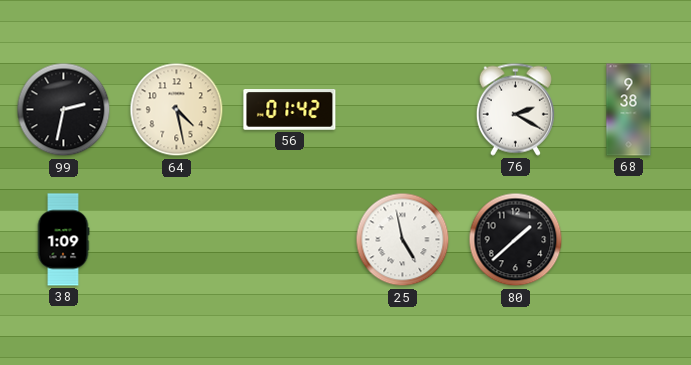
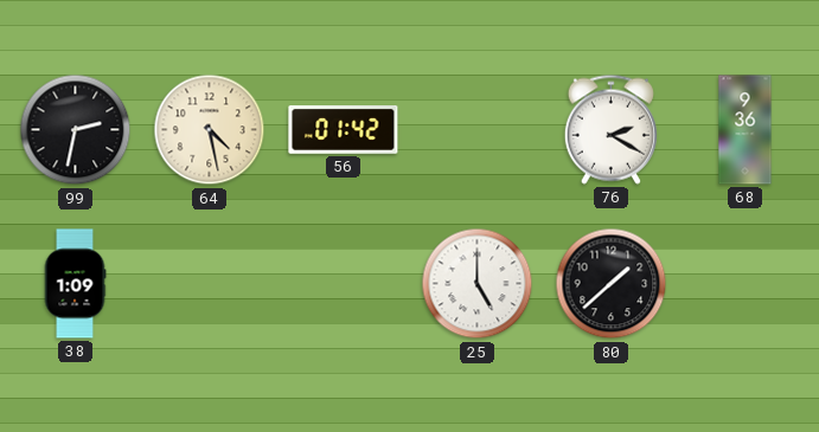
68: 9:38 -> 9:36 (746, 130)
25: 4:58 -> 5:00 (478, 284)
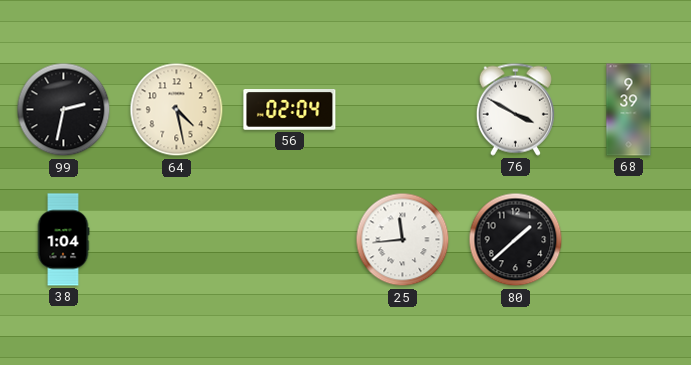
56: 01:42 -> 02:04 (290, 110)
76: 2:20 -> 3:50 (515, 109)
68: 9:36 -> 9:39 (629, 110)
38: 1:09 -> 1:04 (63, 240)
25: 5:00 -> 11:44 (403, 240)
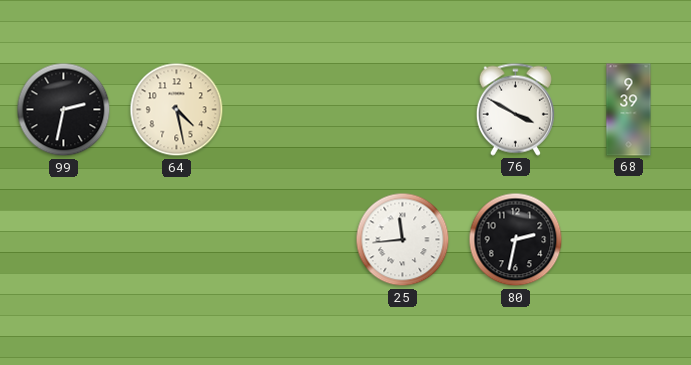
56: 02:04 -> none (290, 110)
38: 1:04 -> none (63, 240)
80: 1:38 -> 2:32 (516, 240)
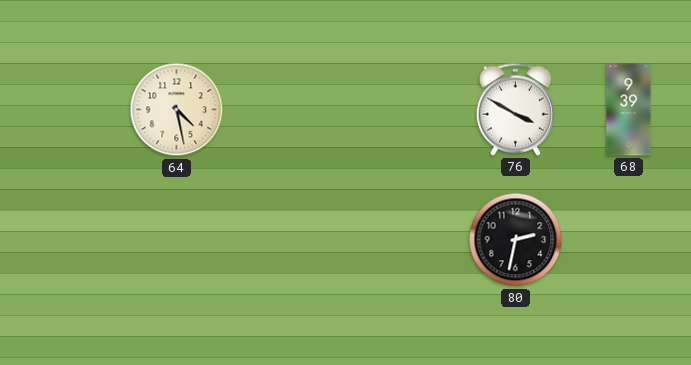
99: 2:32 -> none (64, 110)
25: 11:44 -> none (403, 240)
